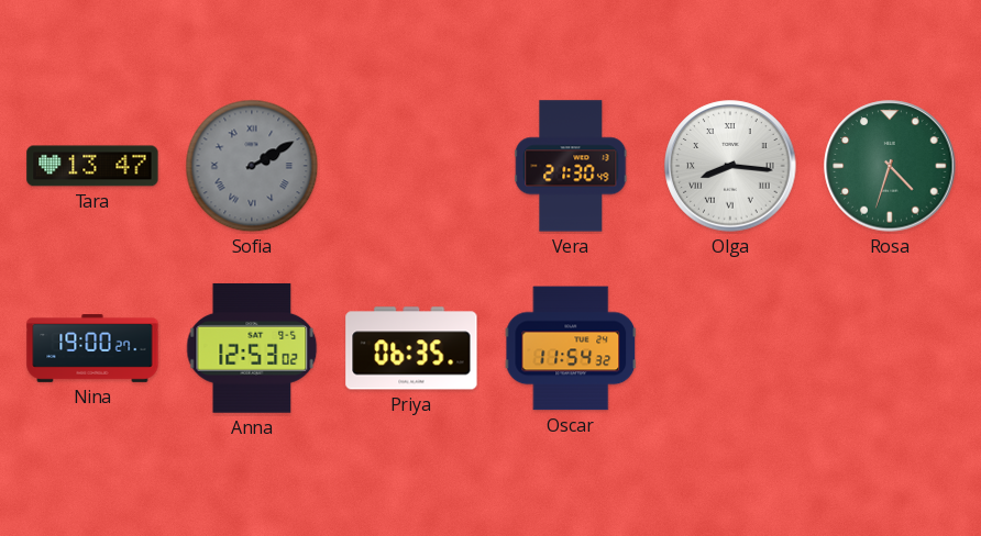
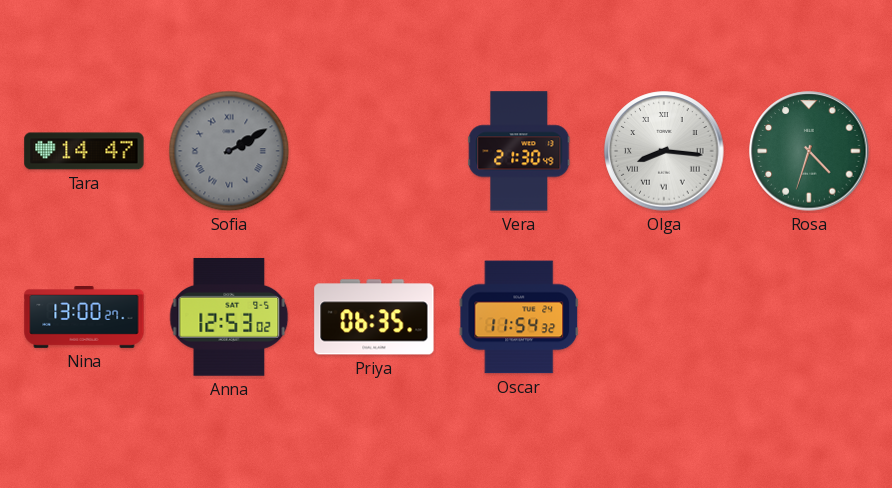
Tara: 13:47 -> 14:47 (84, 151)
Nina: 19:00 -> 13:00 (84, 318)
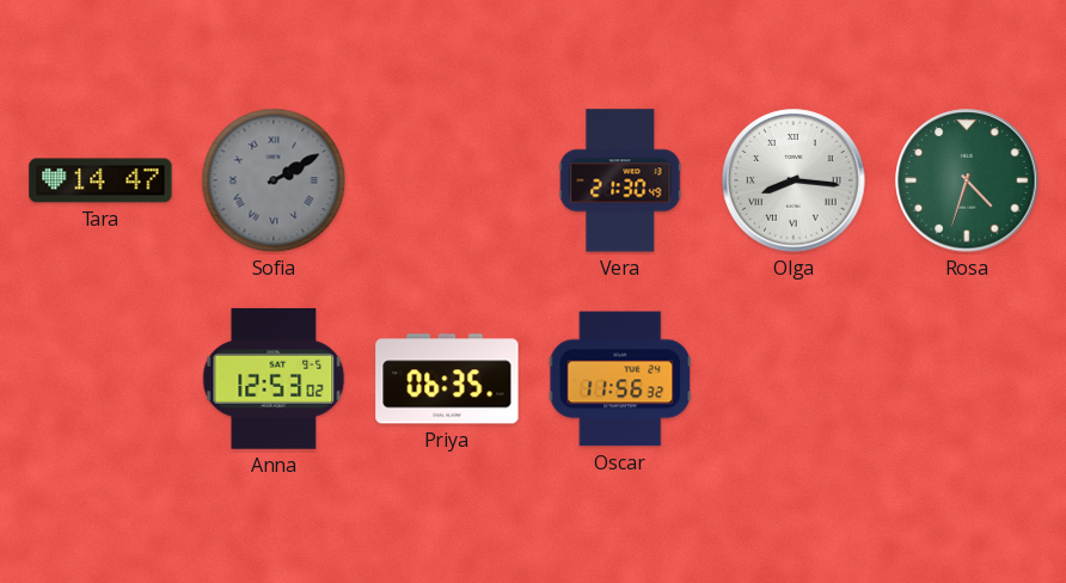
Nina: 13:00 -> none (84, 318)
Oscar: 11:54 -> 11:56 (620, 379)
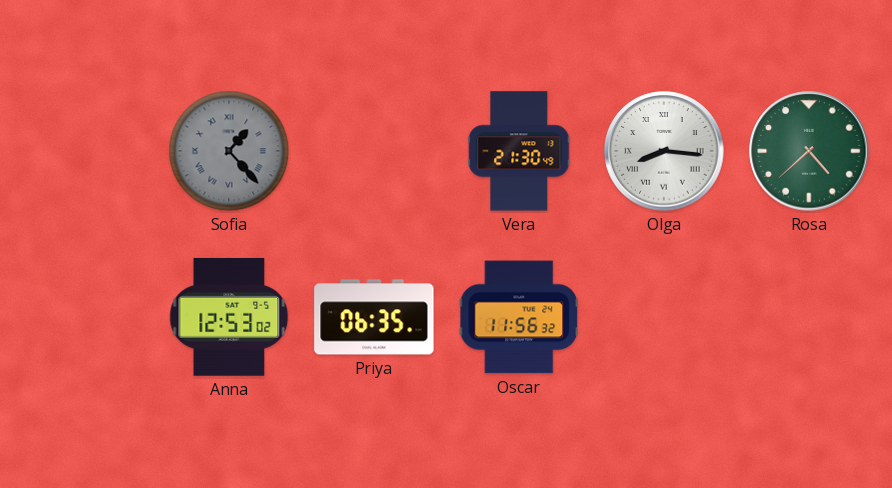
Tara: 14:47 -> none (100, 180)
Sofia: 2:10 -> 1:23 (229, 151)
Rosa: 4:33 -> 4:38 (809, 151)
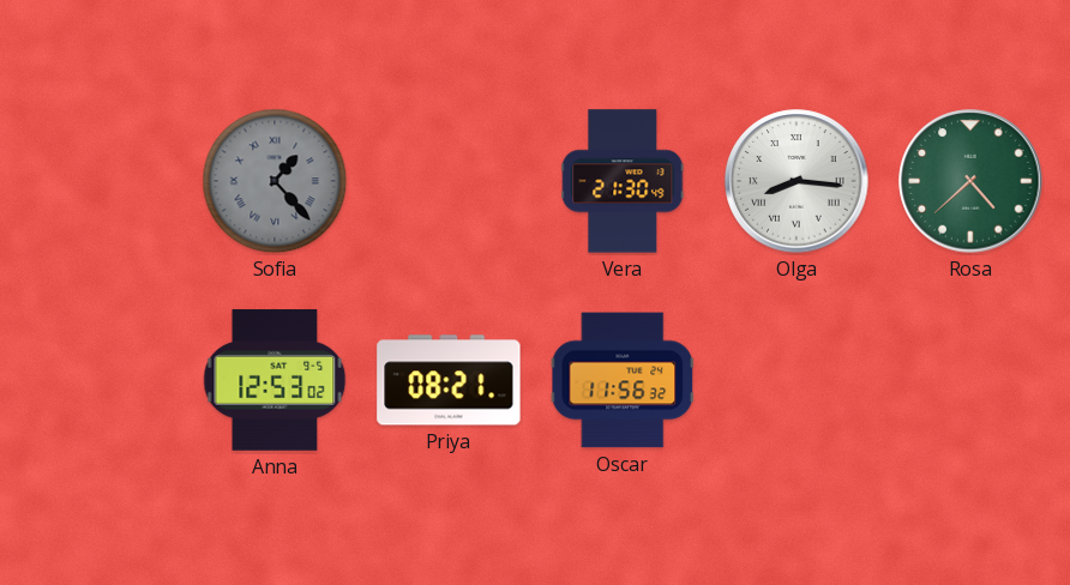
Priya: 06:35 -> 08:21 (449, 380)
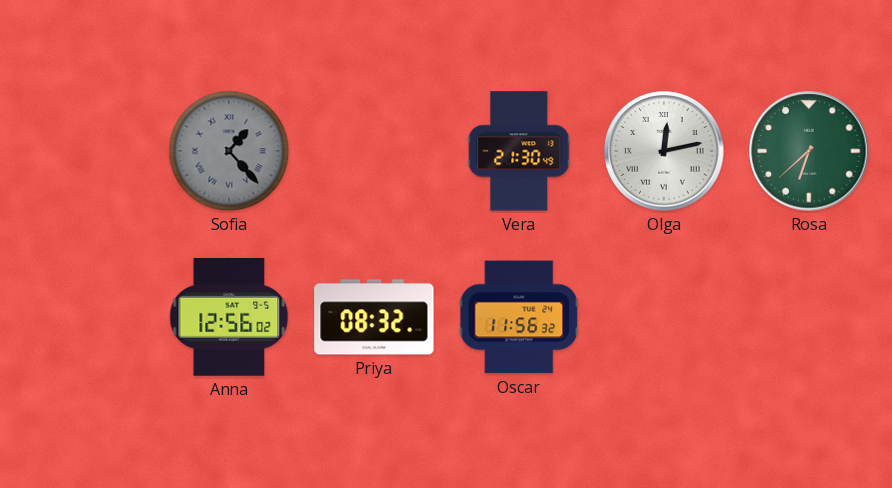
Olga: 8:16 -> 12:13 (664, 151)
Rosa: 4:38 -> 6:38 (809, 151)
Anna: 12:53 -> 12:56 (229, 317)
Priya: 08:21 -> 08:32 (374, 317)
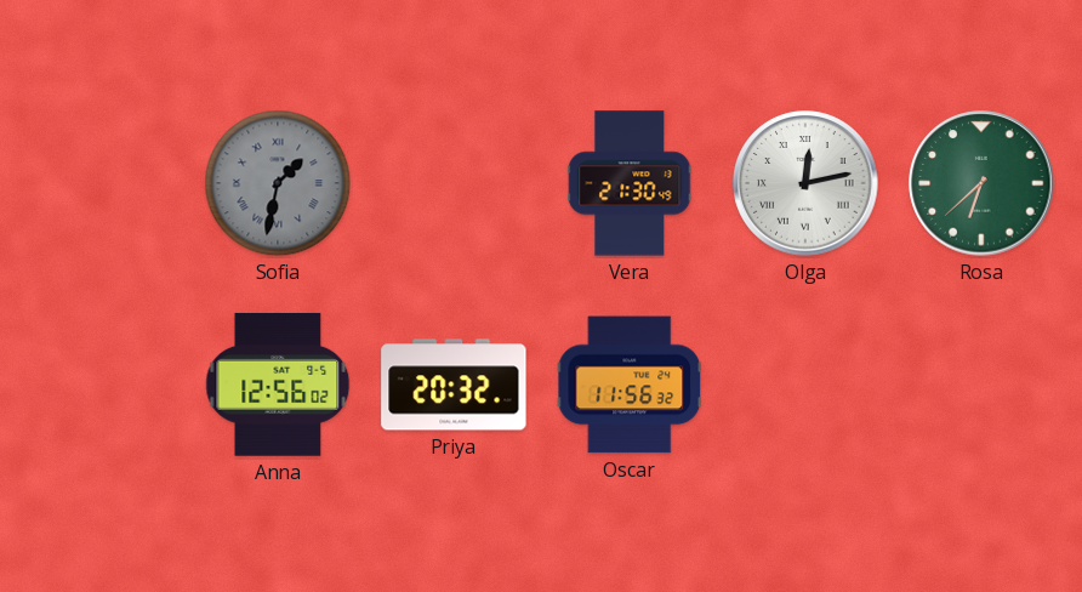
Sofia: 1:23 -> 1:32 (278, 183)
Priya: 08:32 -> 20:32 (454, 385)
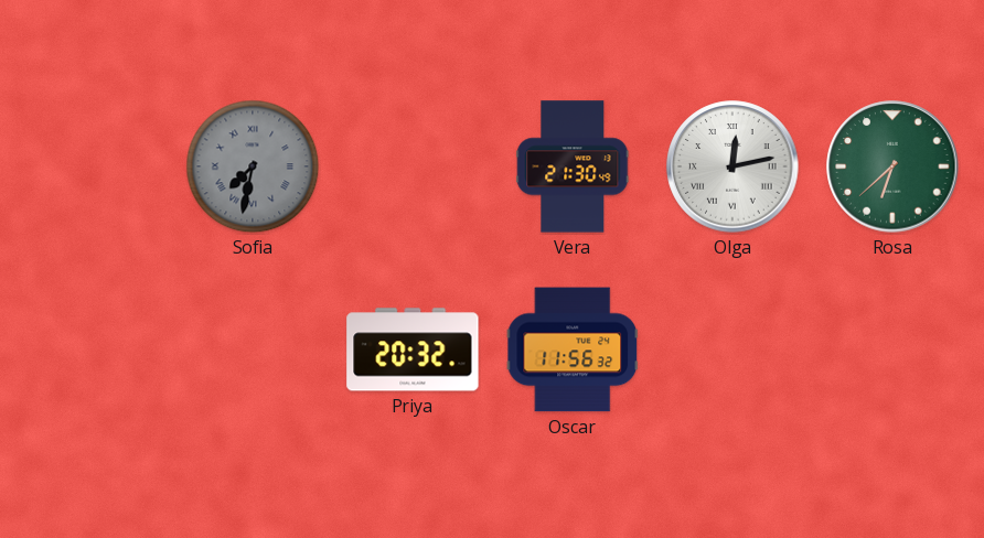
Sofia: 1:32 -> 7:32 (253, 166)
Anna: 12:56 -> none (278, 385)
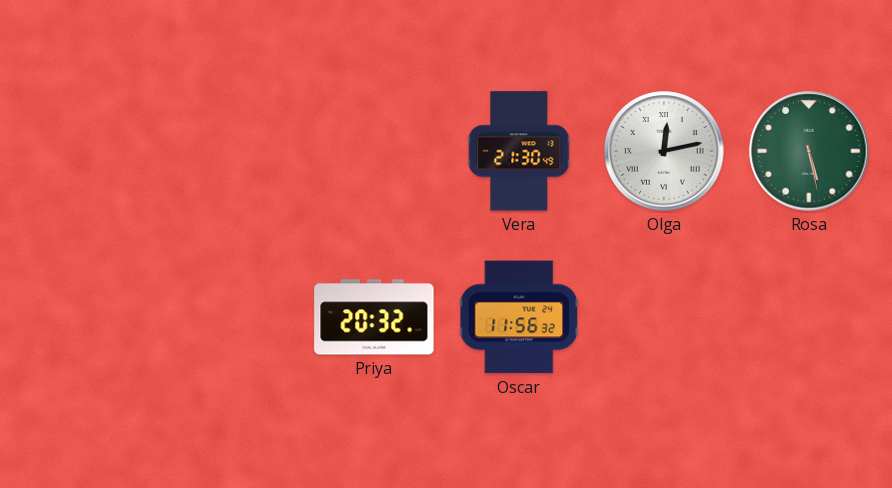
Sofia: 7:32 -> none (253, 166)
Rosa: 6:38 -> 5:28 (809, 151)
